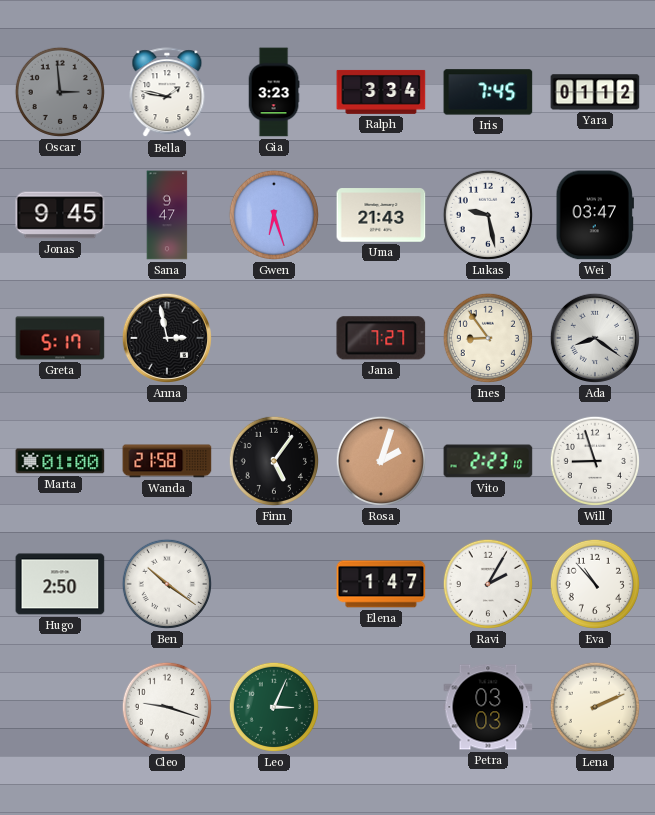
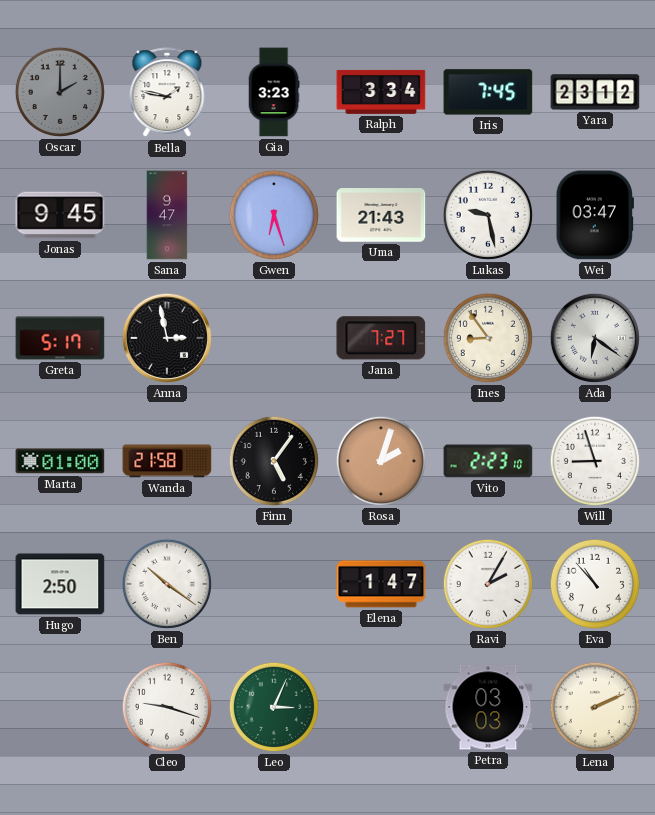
Oscar: 2:59 -> 2:00 (60, 92)
Yara: 01:12 -> 23:12 (595, 92)
Ada: 8:21 -> 6:21 (595, 338)
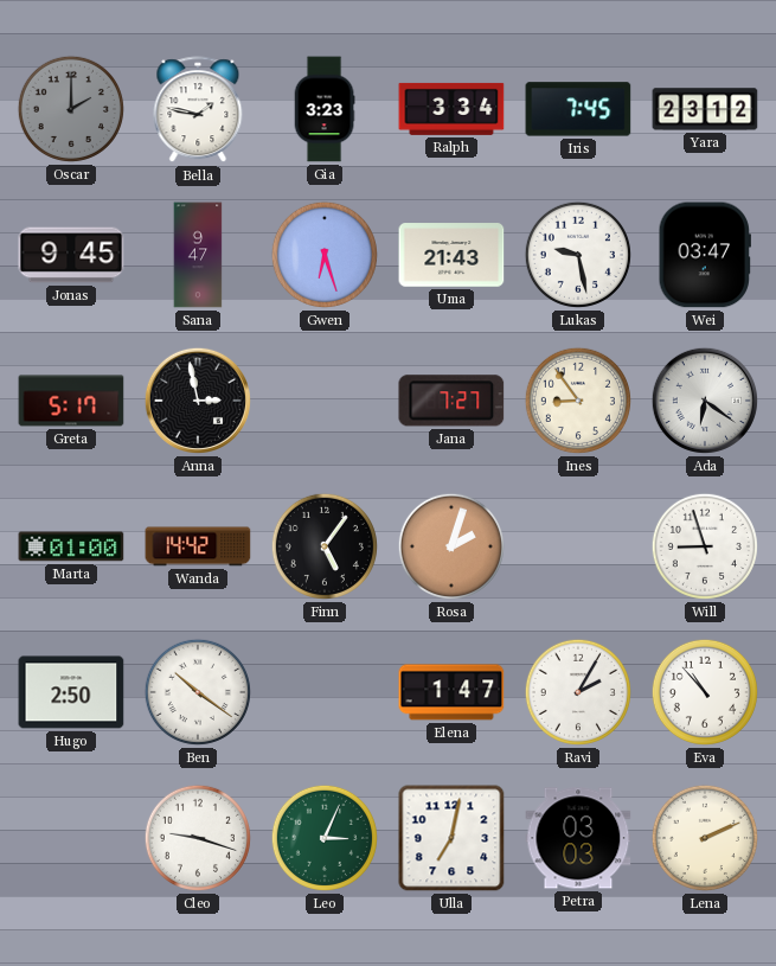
Wanda: 21:58 -> 14:42 (198, 546)
Vito: 2:23 -> none (488, 461)
Ulla: none -> 7:02 (451, 838)
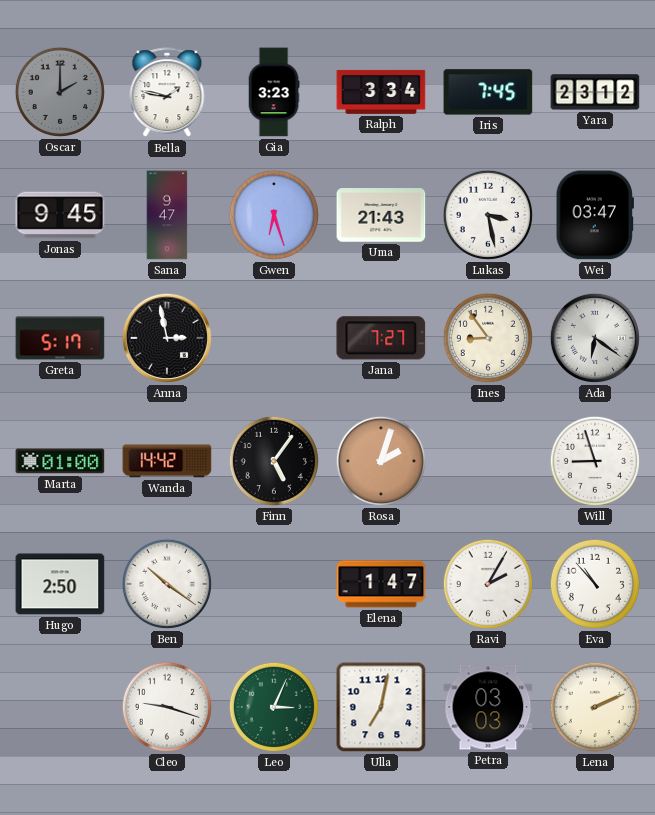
Lukas: 9:28 -> 3:28 (488, 215)
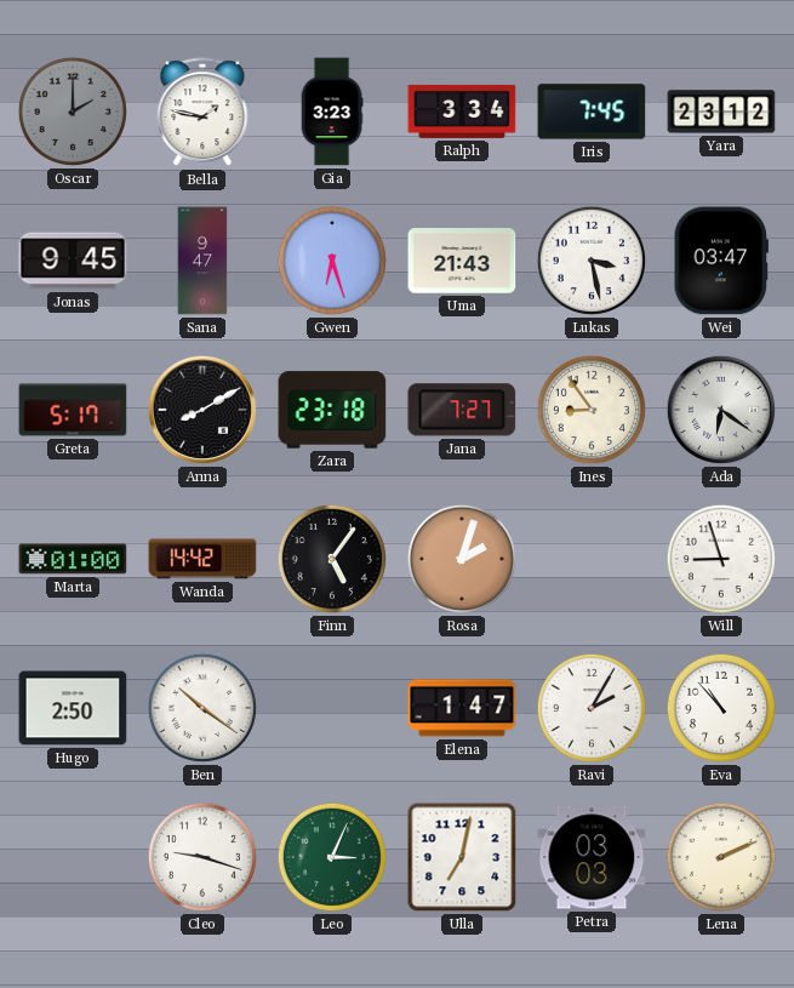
Anna: 2:58 -> 8:10 (202, 410)
Zara: none -> 23:18 (332, 410)
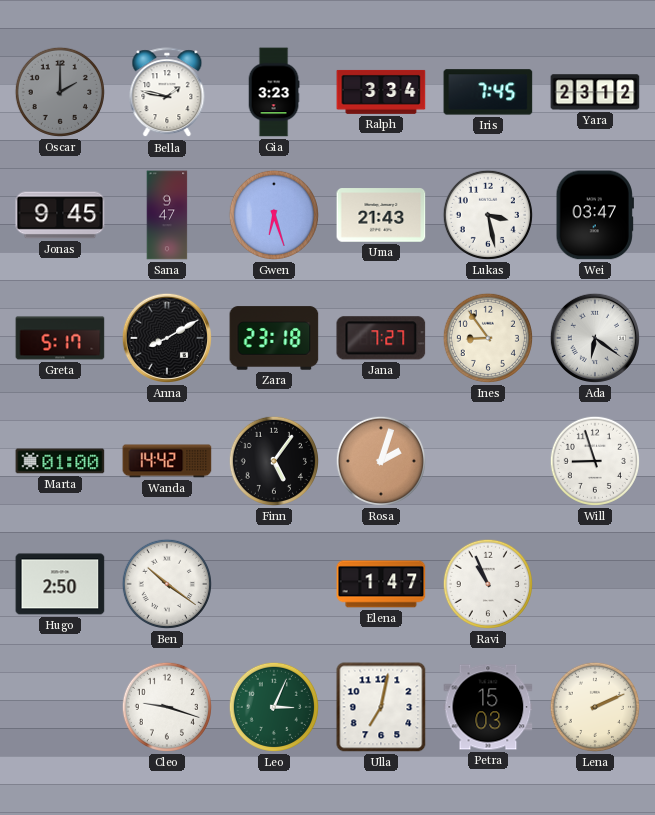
Ravi: 2:05 -> 10:56 (488, 584)
Eva: 10:53 -> none (721, 708)
Petra: 03:03 -> 15:03 (488, 707)
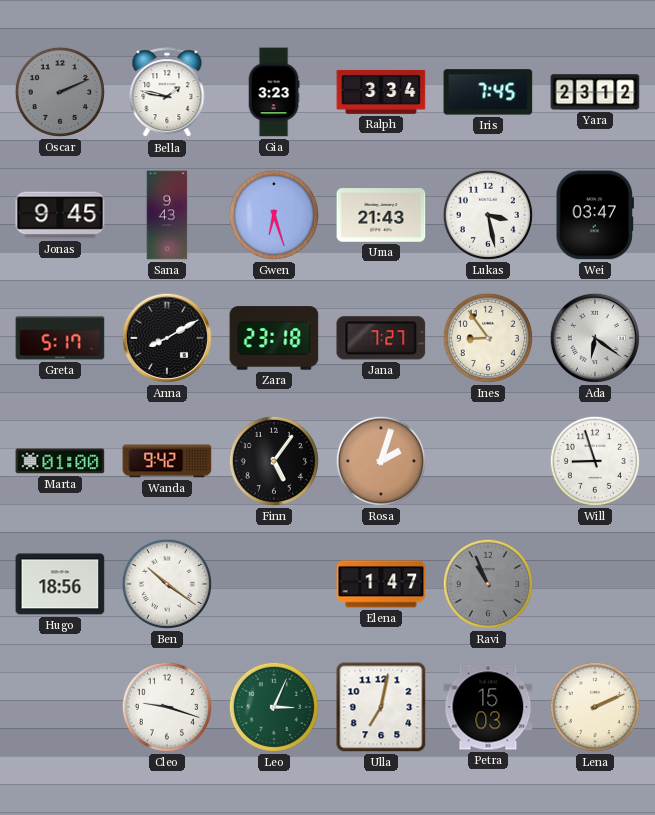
Oscar: 2:00 -> 2:11 (60, 92)
Sana: 9:47 -> 9:43 (167, 215)
Wanda: 14:42 -> 9:42 (167, 461)
Hugo: 2:50 -> 18:56 (60, 584)
Ravi dial: white -> grey (488, 584)
